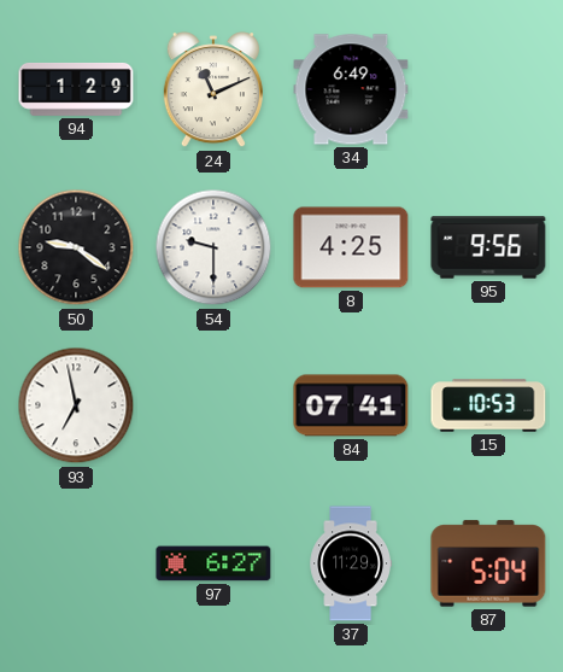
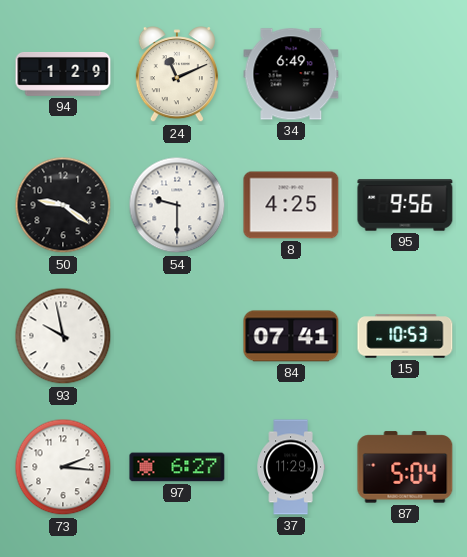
93: 6:58 -> 9:58 (63, 336)
73: none -> 2:16 (63, 467)
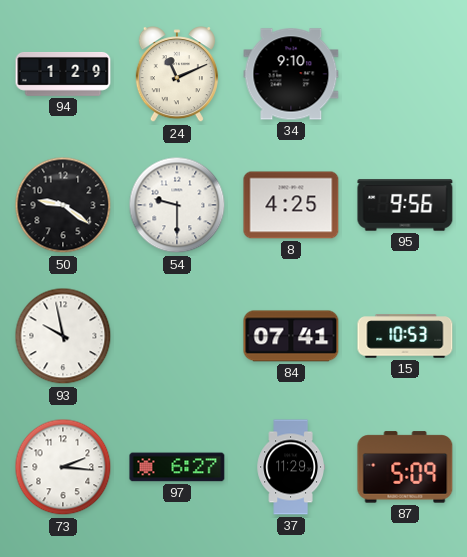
34: 6:49 -> 9:10 (291, 74)
87: 5:04 -> 5:09 (405, 467)
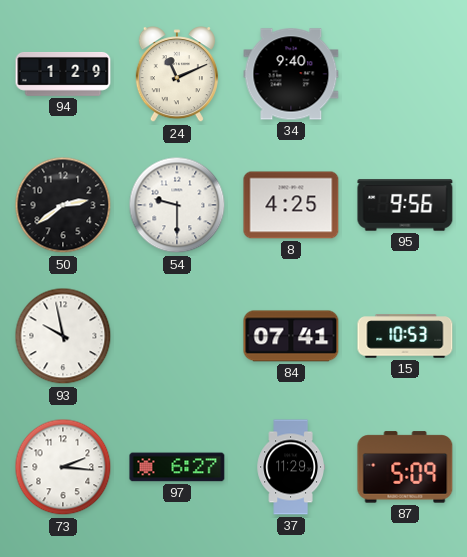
34: 9:10 -> 9:40 (291, 74)
50: 9:21 -> 2:39 (63, 205)
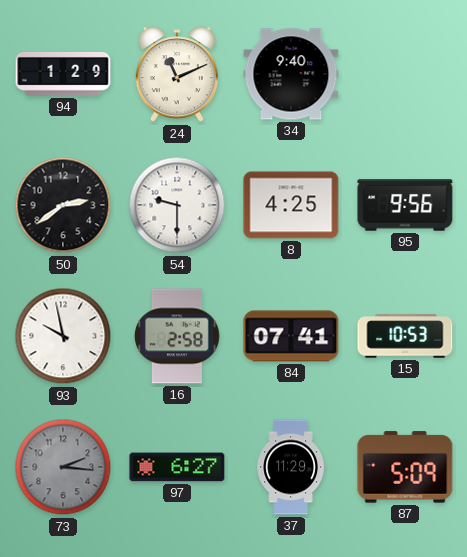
16: none -> 2:58 (178, 336)
73 dial: white -> grey (63, 467)
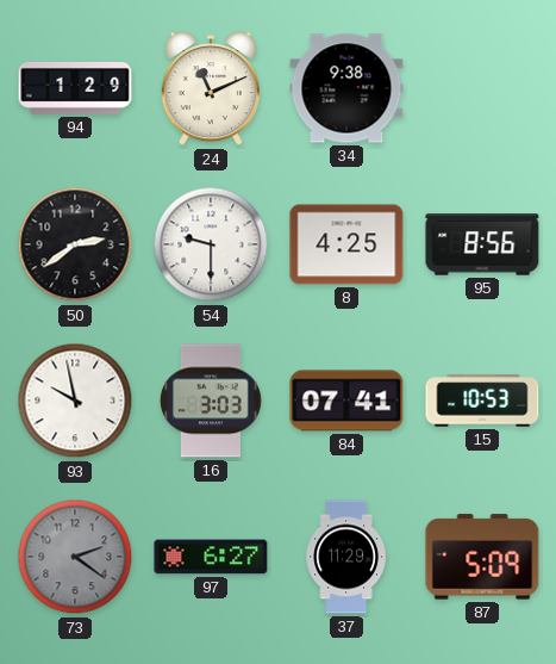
34: 9:40 -> 9:38 (346, 88)
95: 9:56 -> 8:56 (482, 244)
16: 2:58 -> 3:03 (212, 401)
73: 2:16 -> 2:21 (75, 557)
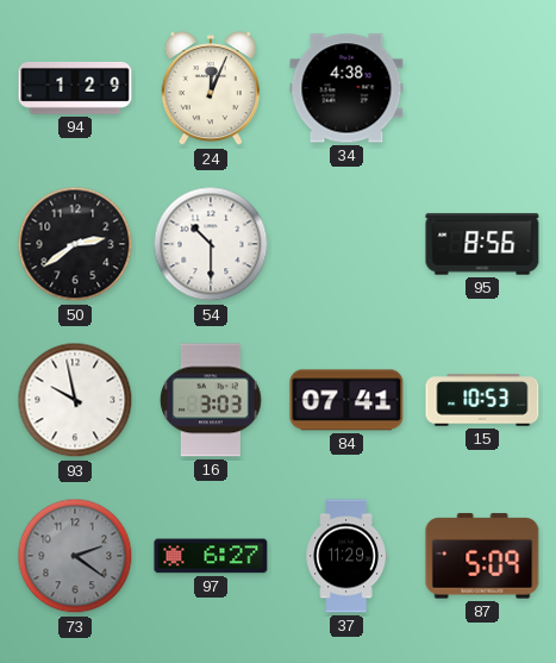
24: 11:11 -> 12:04 (211, 89)
34: 9:38 -> 4:38 (346, 88)
54: 9:30 -> 10:30 (211, 244)
8: 4:25 -> none (346, 244)
